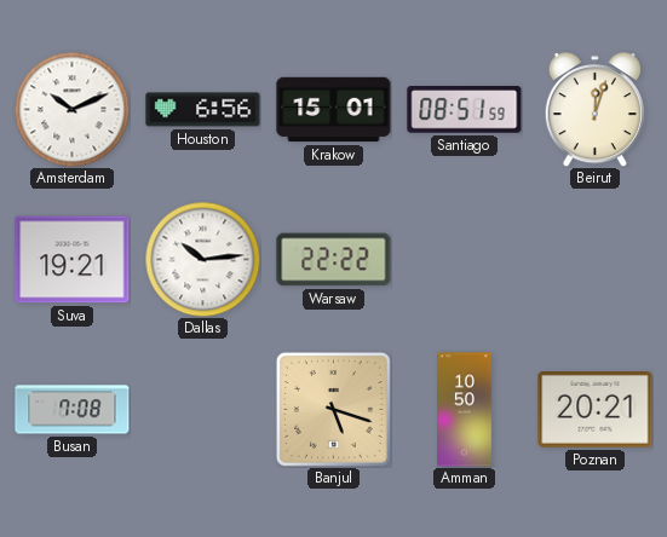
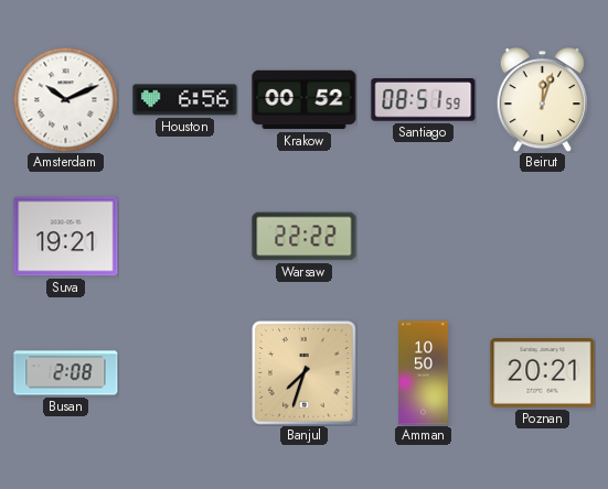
Krakow: 15:01 -> 00:52 (305, 100)
Dallas: 10:14 -> none (202, 259)
Busan: 7:08 -> 2:08 (66, 373)
Banjul: 5:18 -> 7:33 (303, 372)
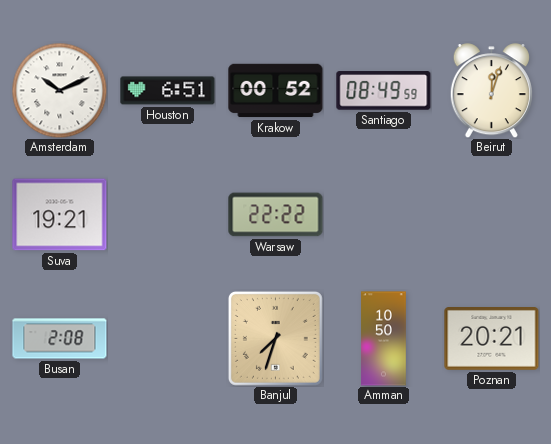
Houston: 6:56 -> 6:51 (168, 91)
Santiago: 08:51 -> 08:49 (384, 91)
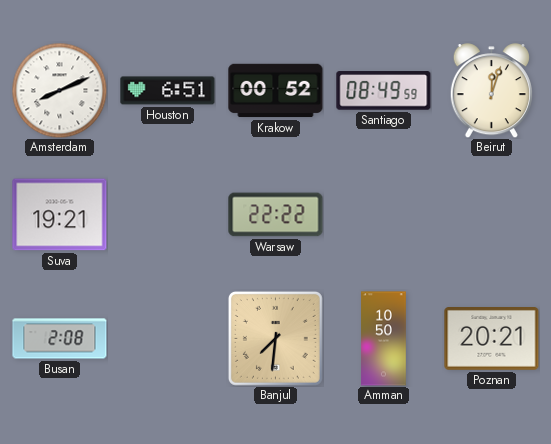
Amsterdam: 10:11 -> 8:11 (59, 90)
Banjul: 7:33 -> 7:31 (275, 338)
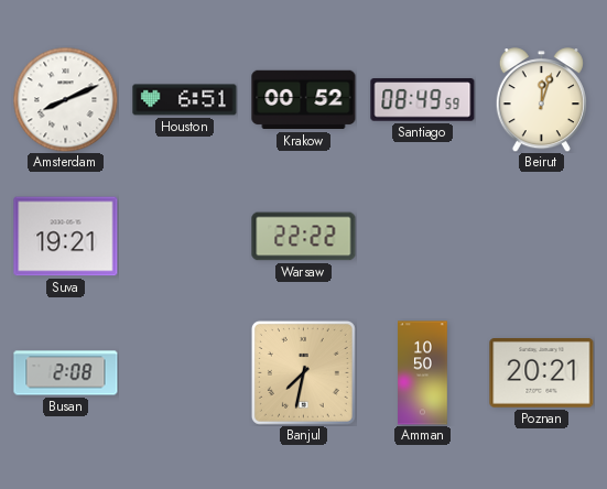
Banjul: 7:31 -> 7:32 (303, 372)
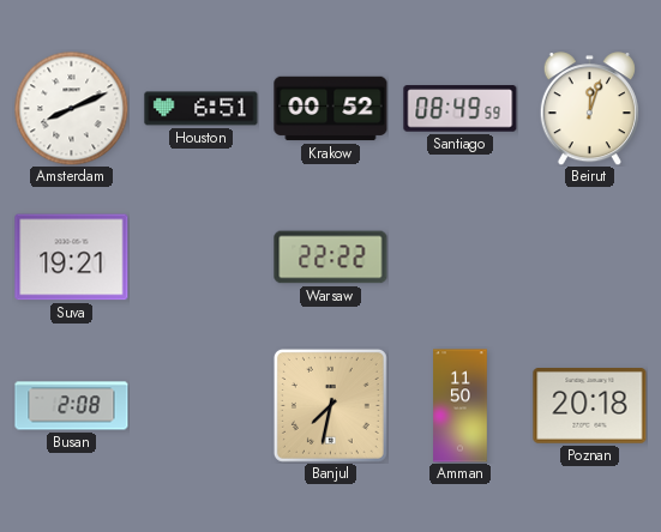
Amman: 10:50 -> 11:50 (461, 406)
Poznan: 20:21 -> 20:18 (590, 406)
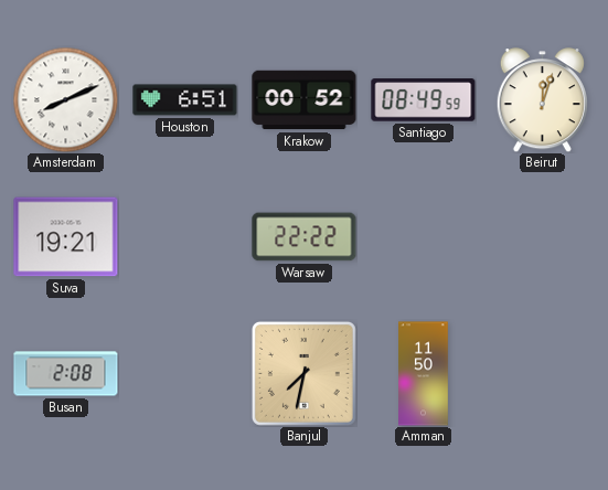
Poznan: 20:18 -> none (590, 406)
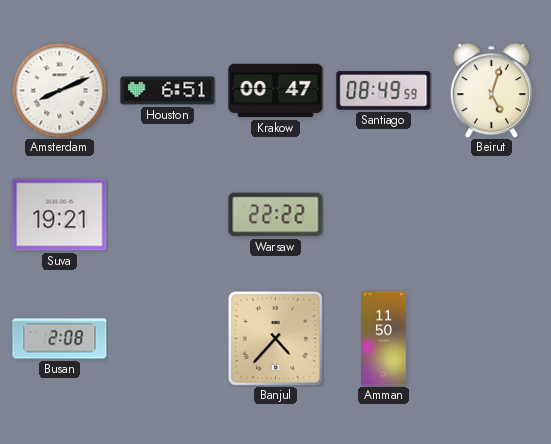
Krakow: 00:52 -> 00:47 (276, 91)
Beirut: 12:03 -> 5:03 (491, 91)
Banjul: 7:32 -> 4:37 (275, 338)
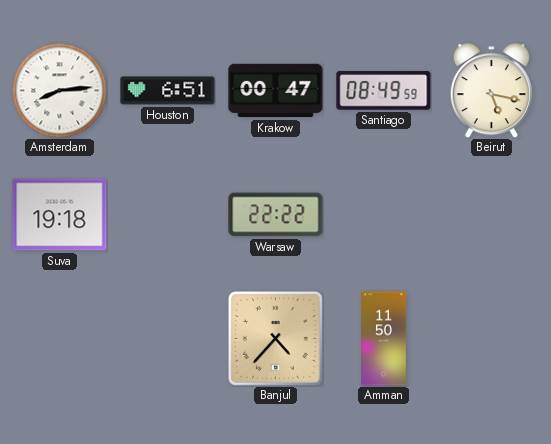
Amsterdam: 8:11 -> 8:14 (59, 90)
Beirut: 5:03 -> 5:17 (491, 91)
Suva: 19:21 -> 19:18 (60, 215)
Busan: 2:08 -> none (60, 339)
